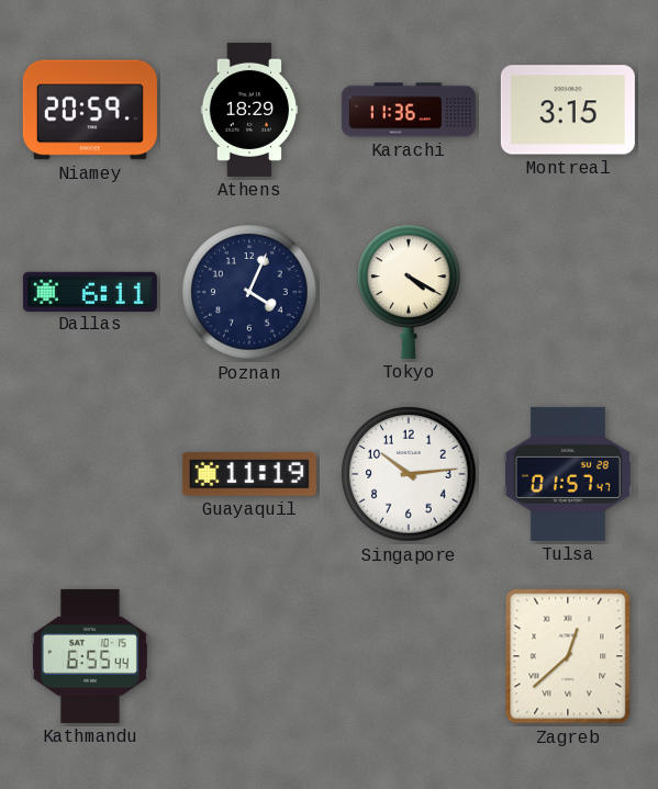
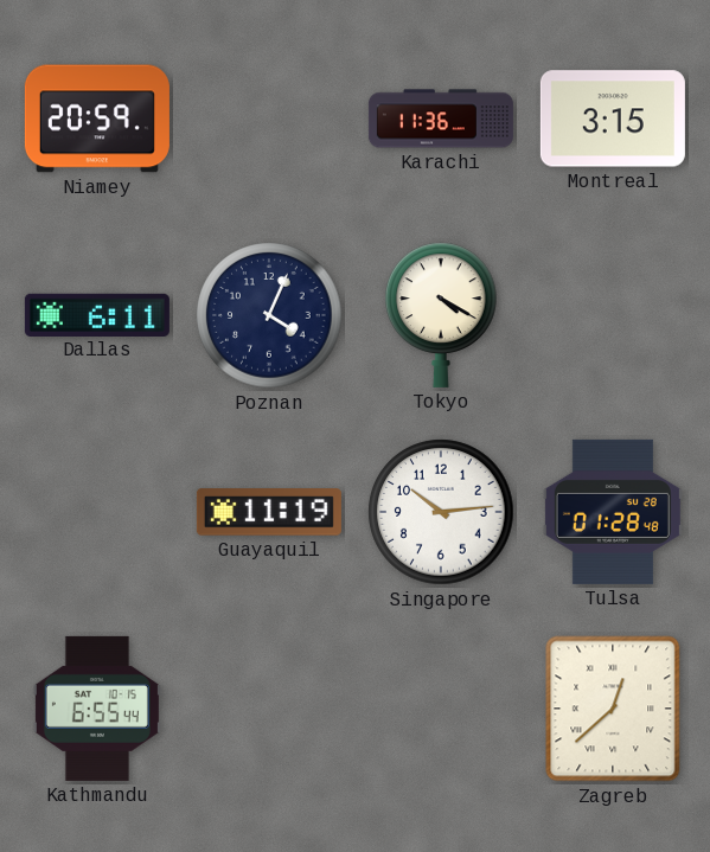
Athens: 18:29 -> none (249, 110)
Tulsa: 01:57 -> 01:28 (613, 512)
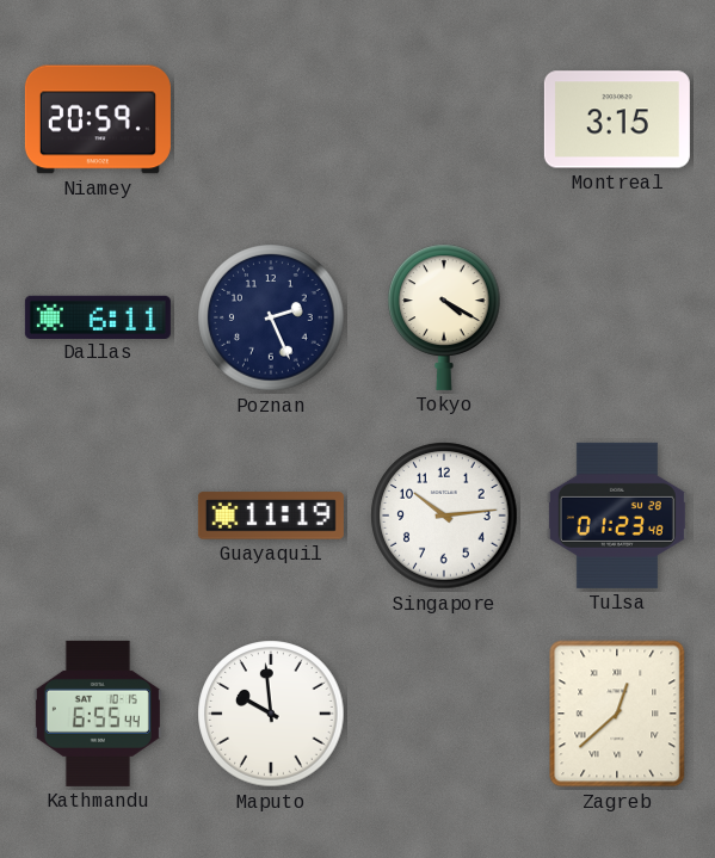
Karachi: 11:36 -> none (441, 118)
Poznan: 4:04 -> 2:26 (271, 317)
Tulsa: 01:28 -> 01:23 (617, 516)
Maputo: none -> 9:59 (271, 714)
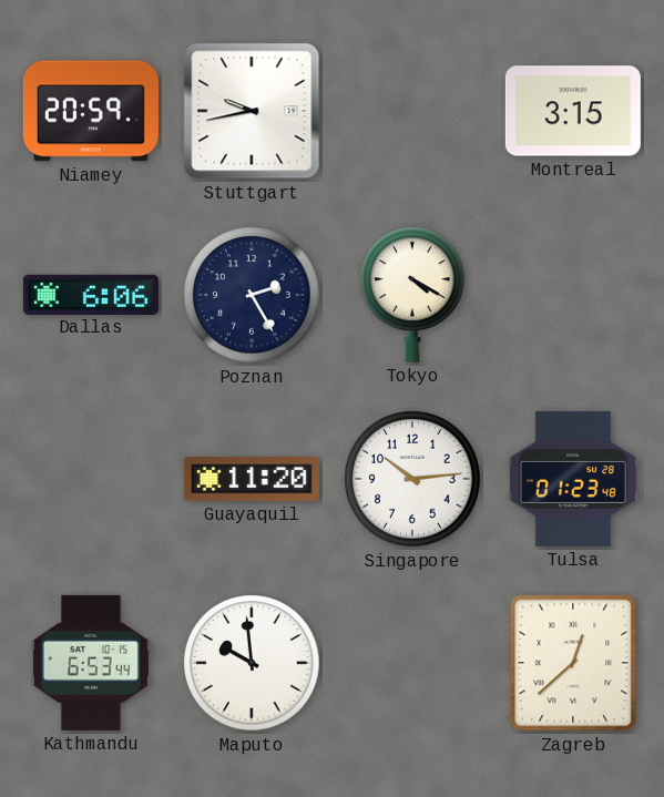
Stuttgart: none -> 9:43 (252, 111)
Dallas: 6:11 -> 6:06 (91, 294)
Poznan: 2:26 -> 2:25 (252, 295)
Guayaquil: 11:19 -> 11:20 (252, 479)
Kathmandu: 6:55 -> 6:53 (91, 663)
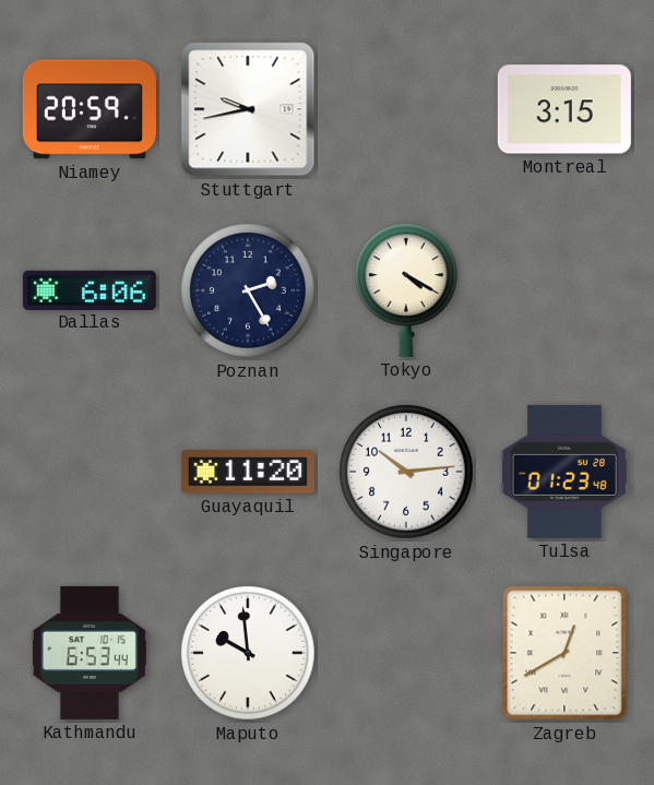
Zagreb: 12:38 -> 12:40 (564, 653)
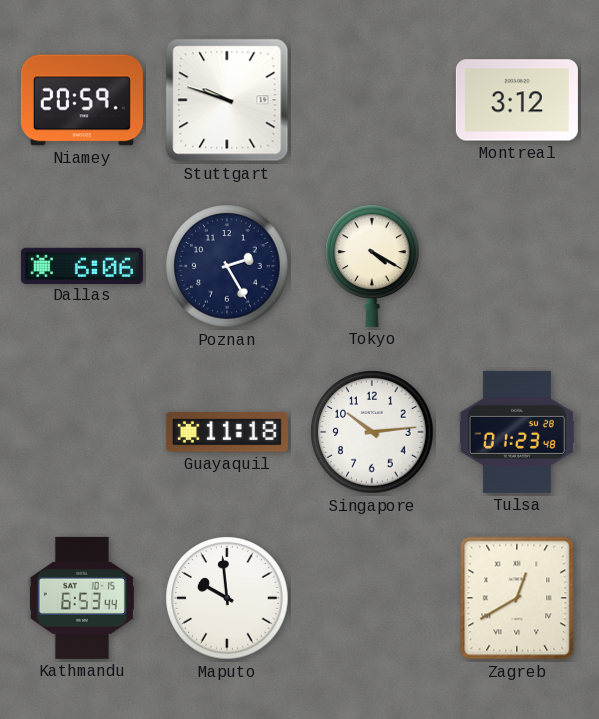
Stuttgart: 9:43 -> 9:48 (227, 100)
Montreal: 3:15 -> 3:12 (517, 100)
Guayaquil: 11:20 -> 11:18 (227, 432)
